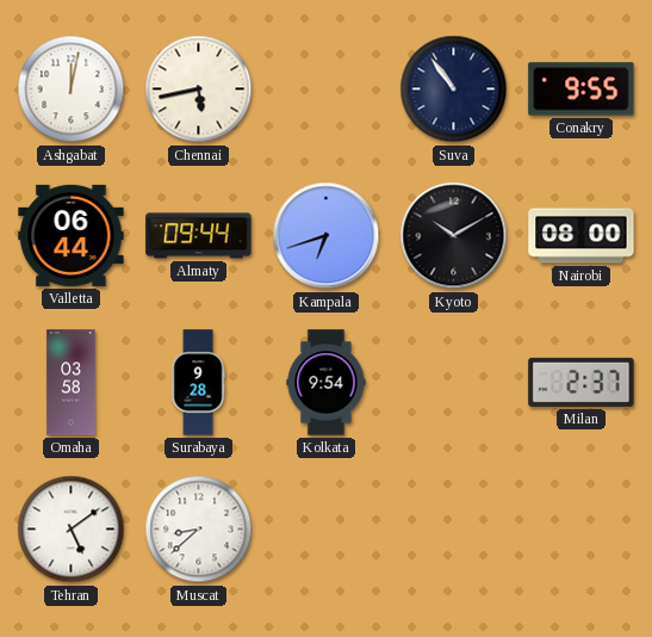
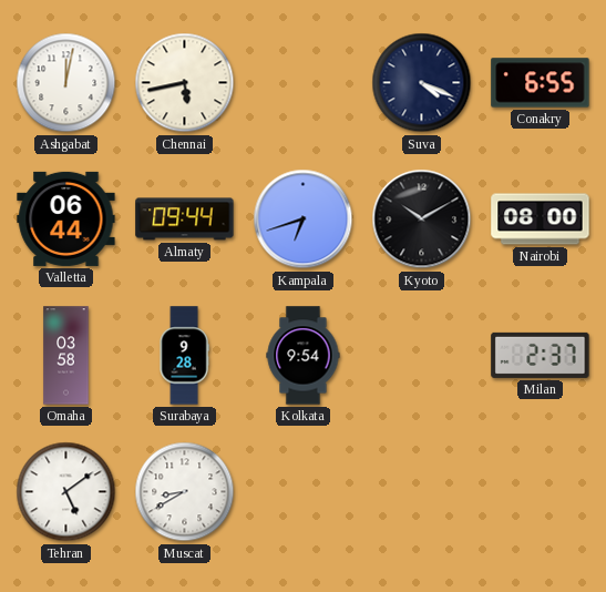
Suva: 10:54 -> 4:19 (422, 83)
Conakry: 9:55 -> 6:55 (541, 83)
Muscat: 8:38 -> 8:40 (185, 492)
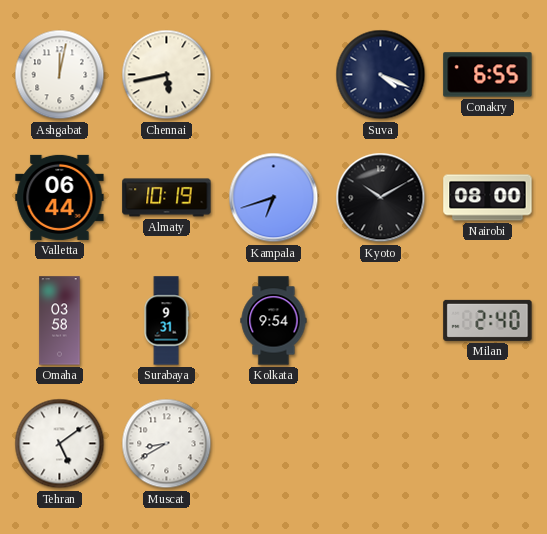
Almaty: 09:44 -> 10:19 (167, 198)
Surabaya: 9:28 -> 9:31 (166, 321)
Milan: 2:37 -> 2:40 (488, 320)
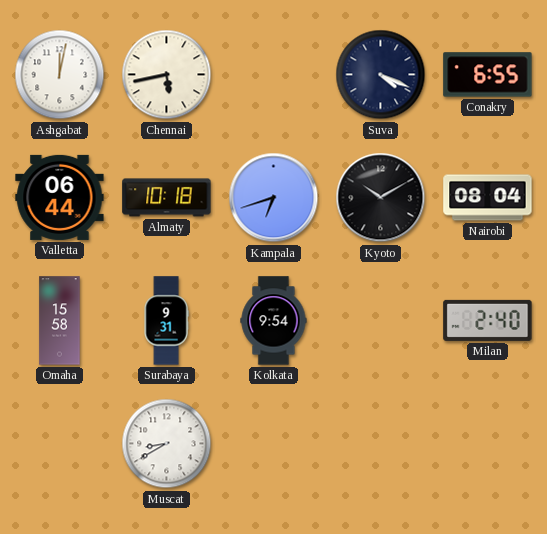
Almaty: 10:19 -> 10:18 (167, 198)
Nairobi: 08:00 -> 08:04 (488, 198)
Omaha: 03:58 -> 15:58 (60, 321)
Tehran: 5:09 -> none (60, 444)
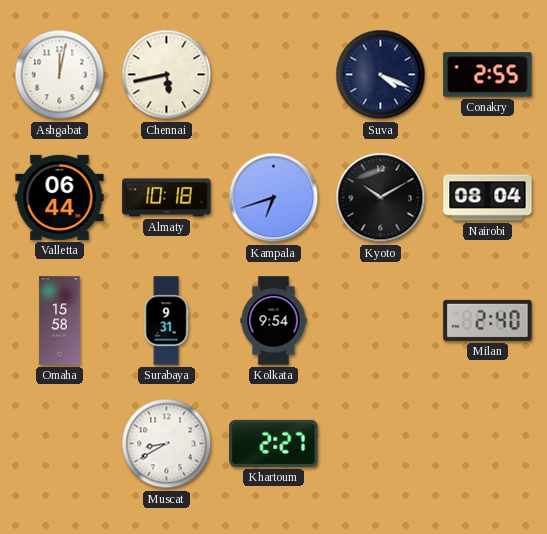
Conakry: 6:55 -> 2:55 (488, 75)
Khartoum: none -> 2:27 (274, 443)
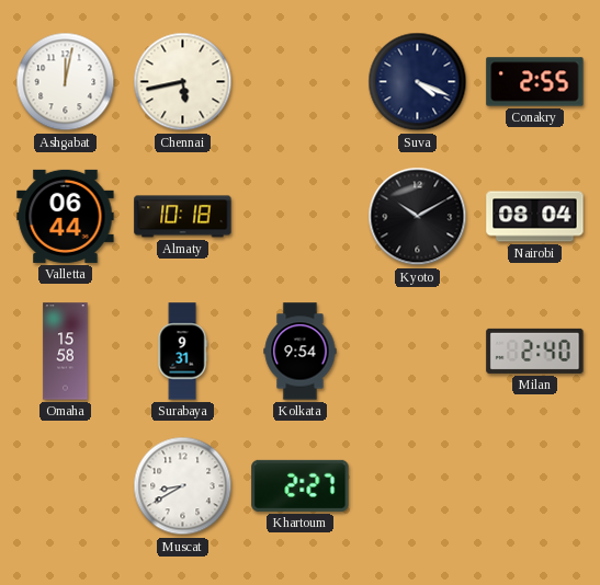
Kampala: 6:42 -> none (274, 198)
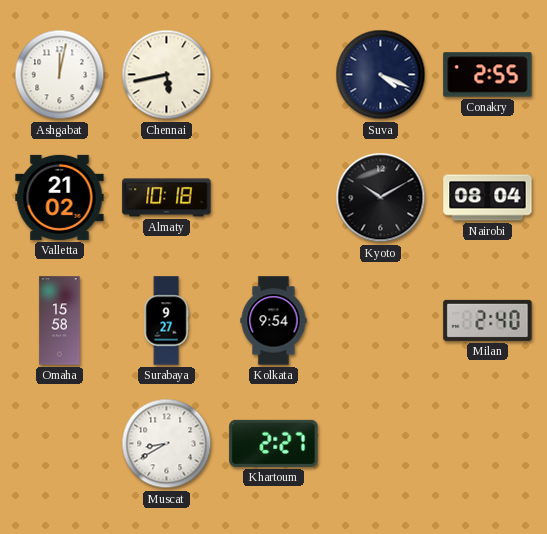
Valletta: 06:44 -> 21:02 (60, 197)
Surabaya: 9:31 -> 9:27 (166, 321)
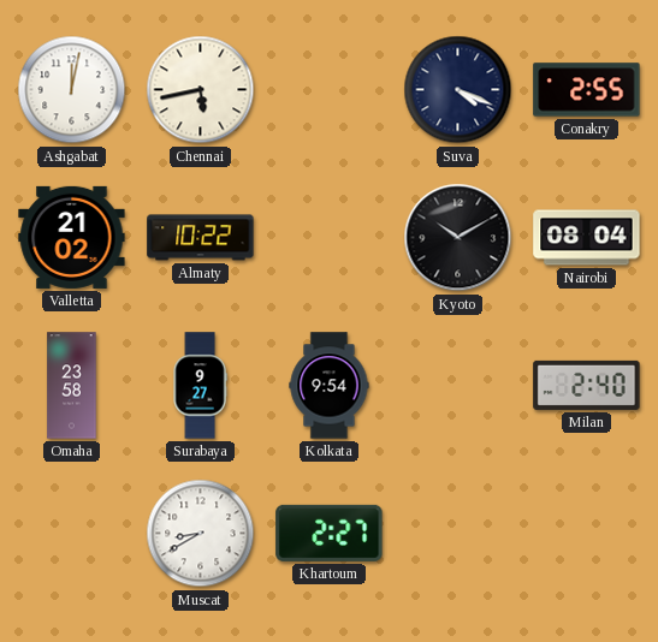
Almaty: 10:18 -> 10:22 (201, 238)
Omaha: 15:58 -> 23:58 (72, 386)
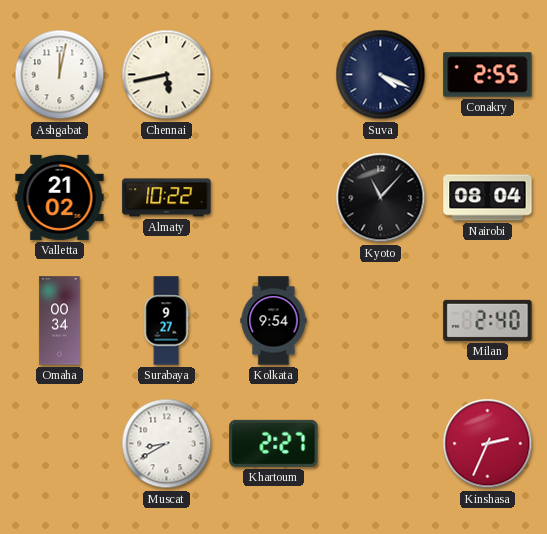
Kyoto: 10:10 -> 11:07 (381, 198)
Omaha: 23:58 -> 00:34 (60, 321)
Kinshasa: none -> 2:34 (488, 444)
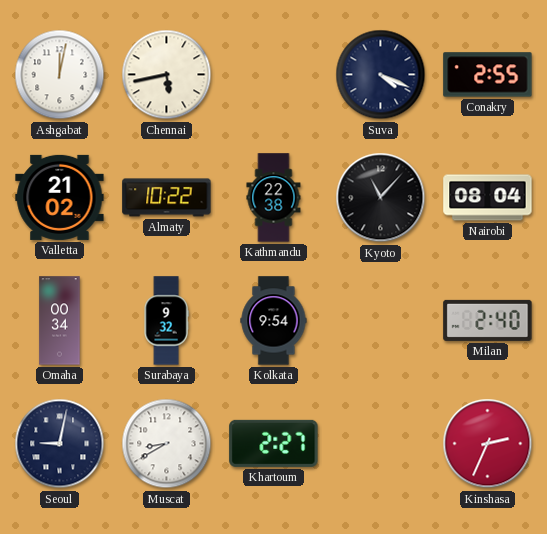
Kathmandu: none -> 22:38 (274, 198)
Surabaya: 9:27 -> 9:32 (166, 321)
Seoul: none -> 9:02 (60, 444)
